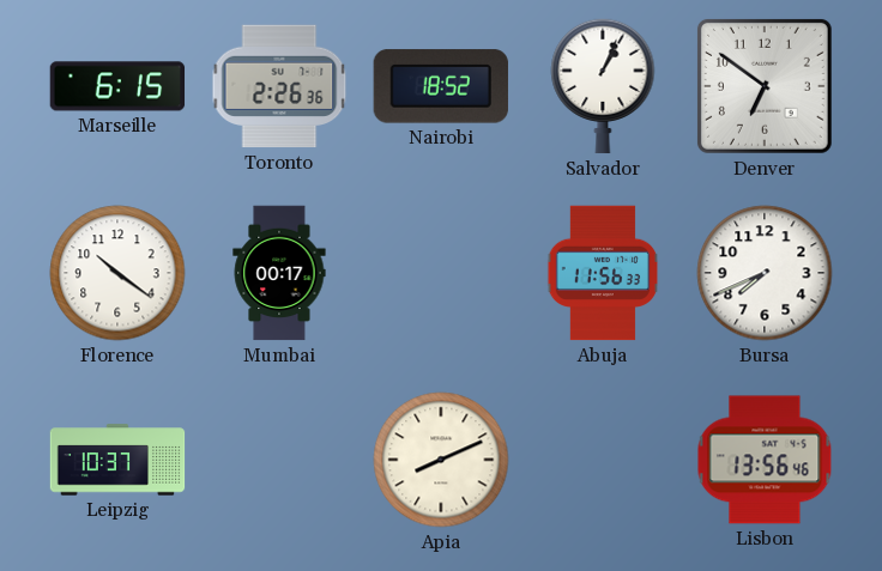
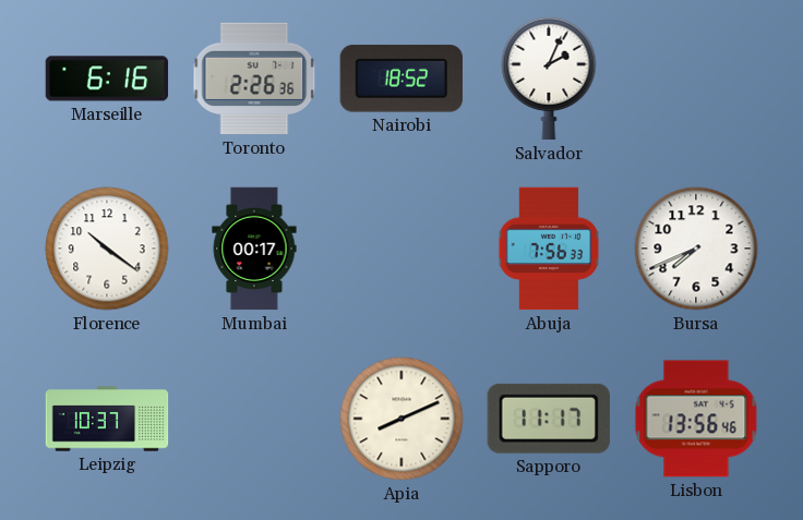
Marseille: 6:15 -> 6:16 (107, 78)
Salvador: 1:04 -> 2:04 (549, 78)
Denver: 6:51 -> none (765, 86)
Abuja: 11:56 -> 7:56 (548, 249)
Sapporo: none -> 11:17 (549, 419)
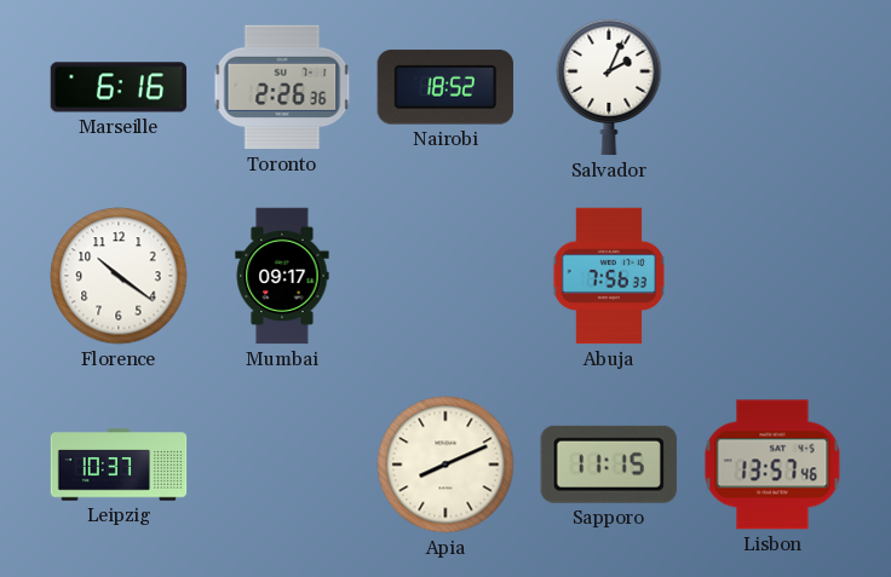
Mumbai: 00:17 -> 09:17 (282, 276)
Bursa: 7:41 -> none (696, 249)
Sapporo: 11:17 -> 11:15 (609, 465)
Lisbon: 13:56 -> 13:57 (772, 465)
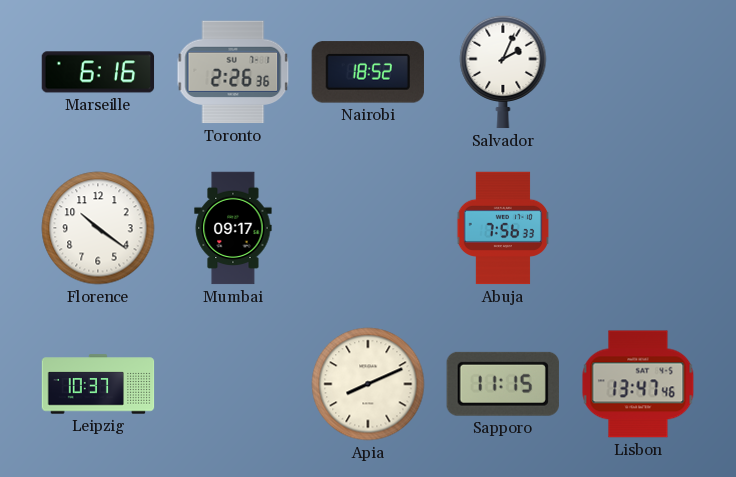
Lisbon: 13:57 -> 13:47 (638, 384)
